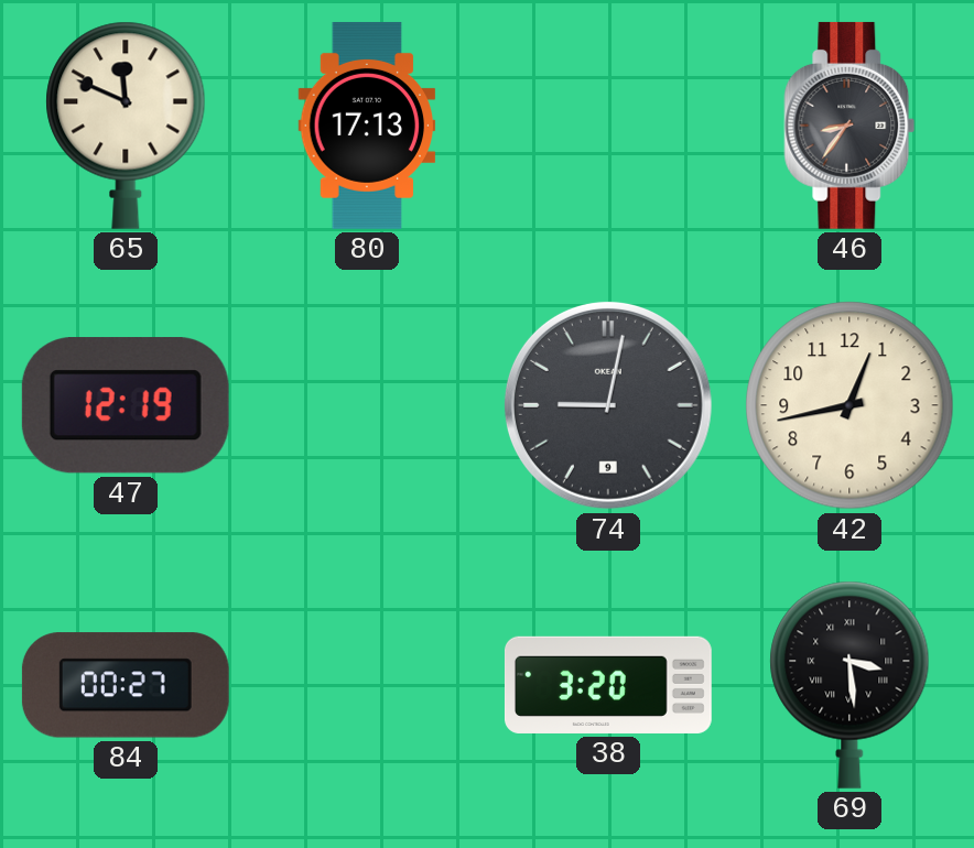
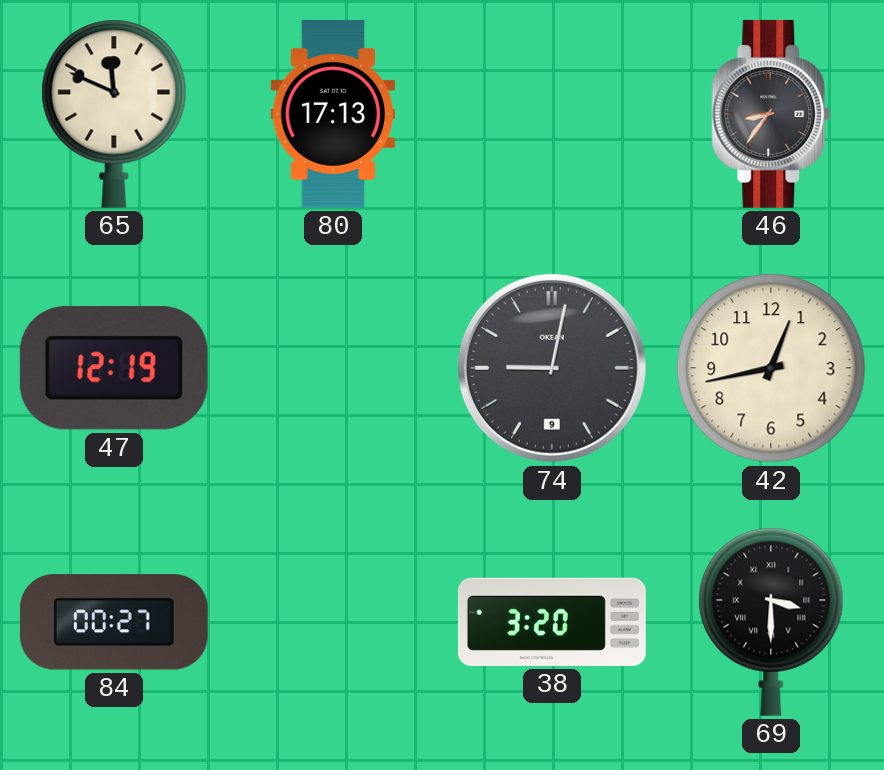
69: 3:29 -> 3:30 (771, 622)
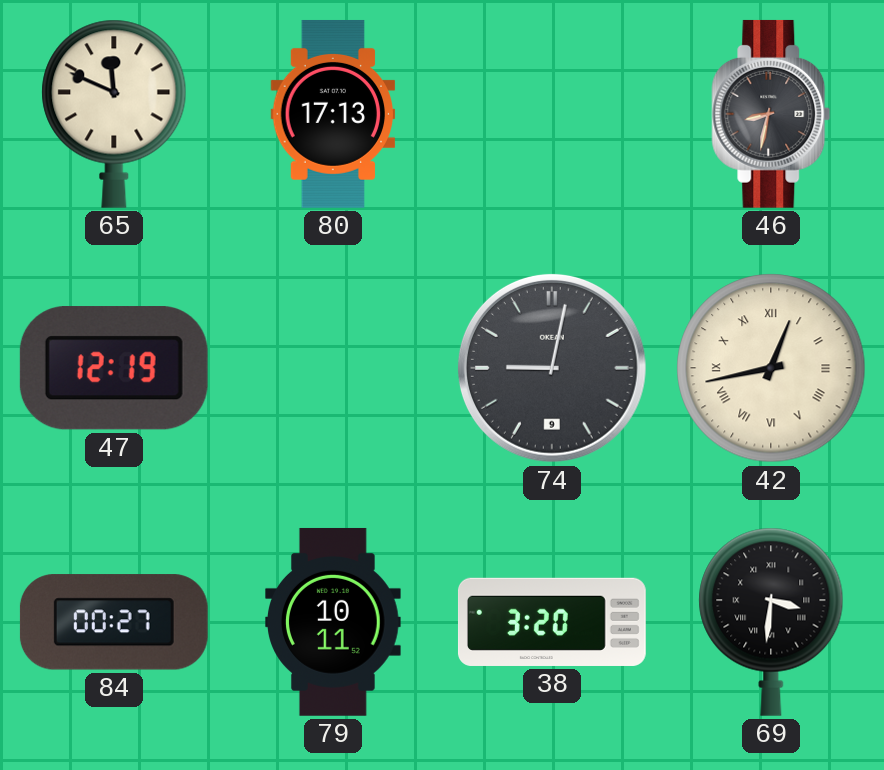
46: 8:36 -> 8:32 (771, 114)
42 numerals: Arabic -> Roman (771, 368)
79: none -> 10:11 (333, 622)
69: 3:30 -> 3:31 (771, 622)
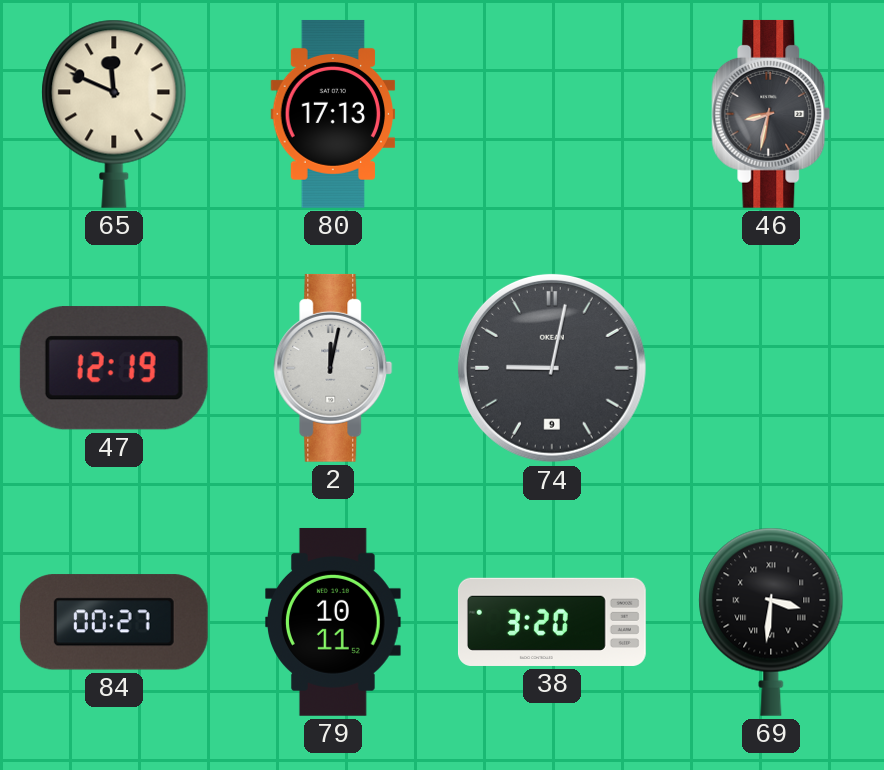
2: none -> 12:02 (333, 368)
42: 12:43 -> none (771, 368)
